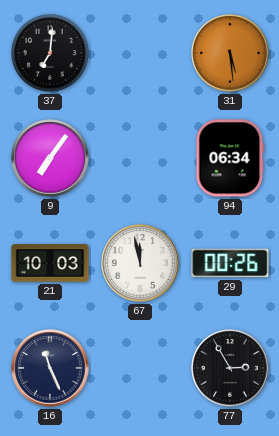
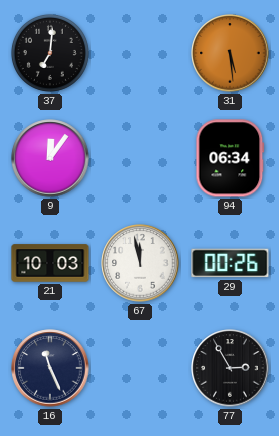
9: 7:06 -> 12:06 (50, 158)
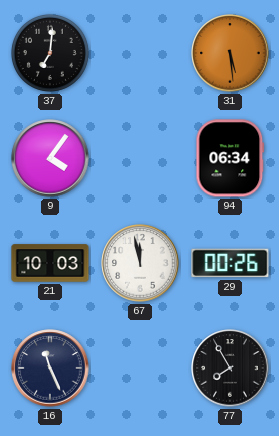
9: 12:06 -> 4:06 (50, 158)
77: 2:55 -> 7:55 (230, 368)
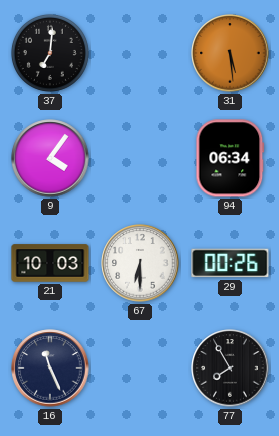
67: 11:58 -> 6:30 (140, 263)
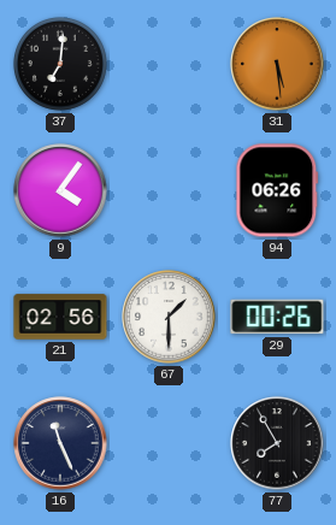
94: 06:34 -> 06:26 (277, 190)
21: 10:03 -> 02:56 (60, 317)
67: 6:30 -> 1:30 (169, 317)
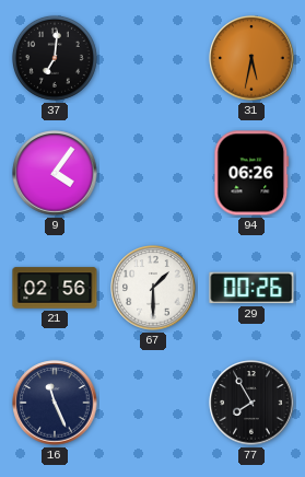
31: 5:29 -> 5:32 (251, 58)
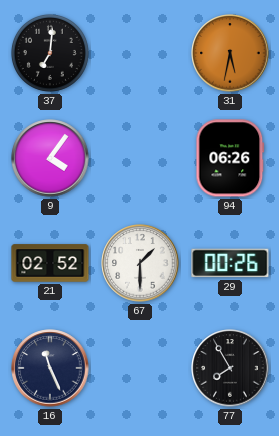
21: 02:56 -> 02:52 (50, 263)
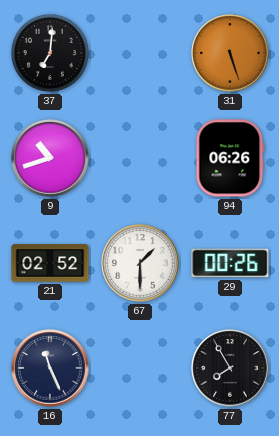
31: 5:32 -> 5:27 (230, 53)
9: 4:06 -> 10:42 (50, 158)
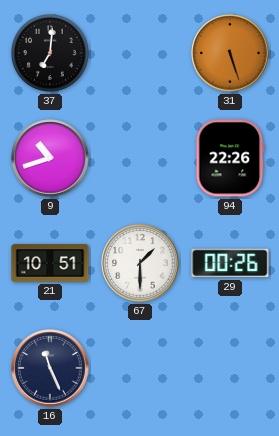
94: 06:26 -> 22:26 (230, 158)
21: 02:52 -> 10:51 (50, 263)
77: 7:55 -> none (230, 368)
